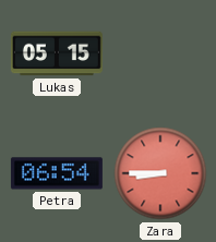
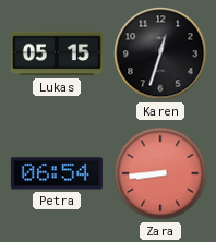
Karen: none -> 12:33 (160, 53)
Zara: 8:45 -> 8:44 (160, 173)
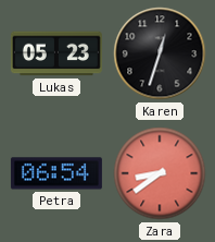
Lukas: 05:15 -> 05:23 (56, 53)
Zara: 8:44 -> 8:39 (160, 173)
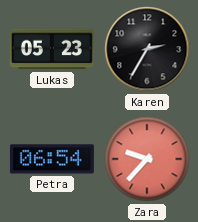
Karen: 12:33 -> 2:35 (147, 49)
Zara: 8:39 -> 9:37 (147, 159)
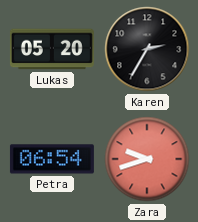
Lukas: 05:23 -> 05:20 (52, 49)
Zara: 9:37 -> 9:42 (147, 159)
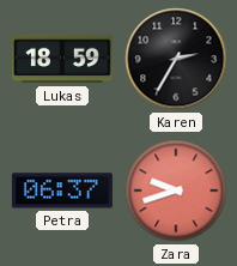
Lukas: 05:20 -> 18:59 (62, 59)
Petra: 06:54 -> 06:37 (62, 191)
